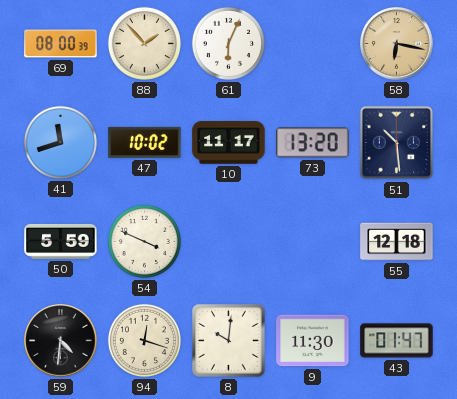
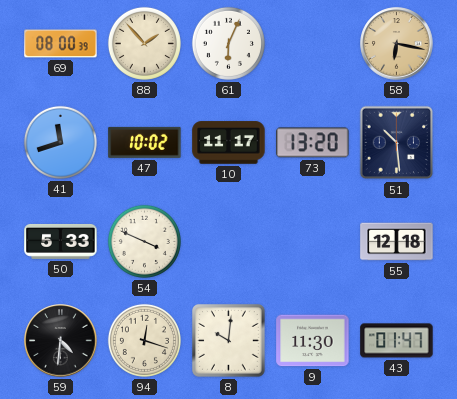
50: 5:59 -> 5:33 (61, 241)
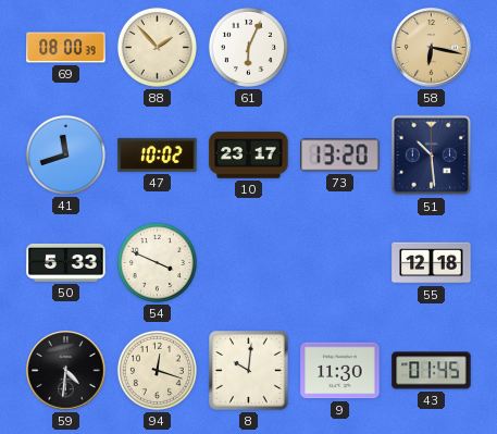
10: 11:17 -> 23:17 (249, 156)
43: 01:47 -> 01:45 (432, 371)
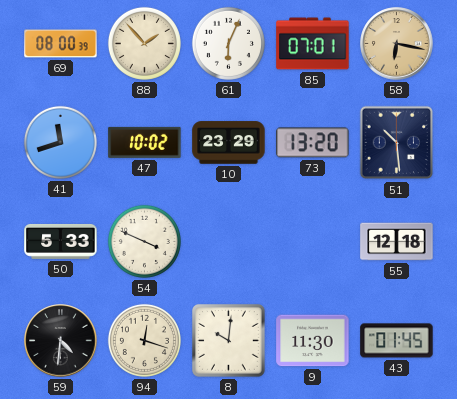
85: none -> 07:01 (313, 44)
10: 23:17 -> 23:29 (229, 143)
